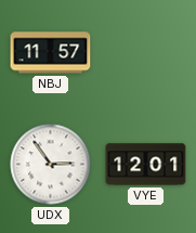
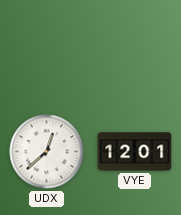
NBJ: 11:57 -> none (51, 53)
UDX: 2:54 -> 12:38 (47, 152)
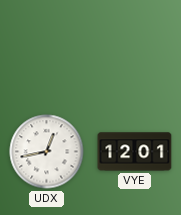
UDX: 12:38 -> 12:43 (47, 152)
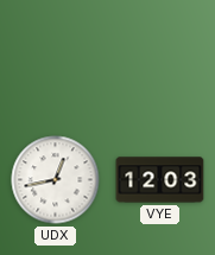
VYE: 12:01 -> 12:03 (160, 180)
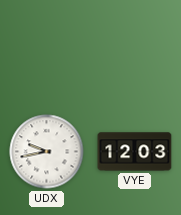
UDX: 12:43 -> 9:43 (47, 152)
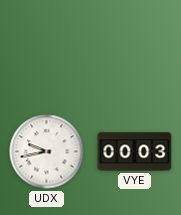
VYE: 12:03 -> 00:03 (135, 152)
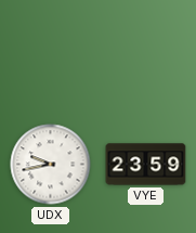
VYE: 00:03 -> 23:59 (146, 165)
